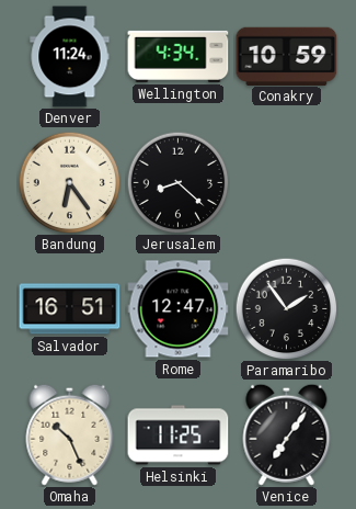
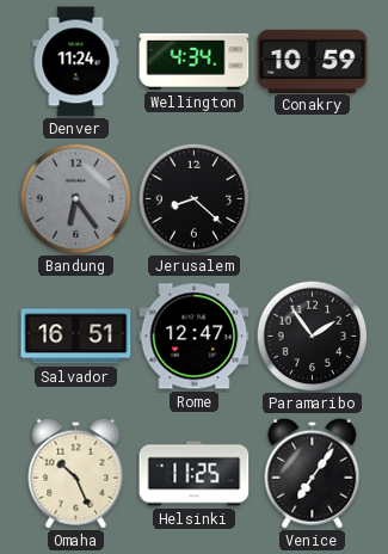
Bandung dial: cream -> grey (75, 198)
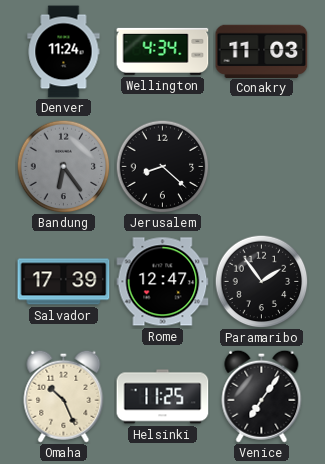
Conakry: 10:59 -> 11:03 (262, 51)
Salvador: 16:51 -> 17:39 (64, 282)
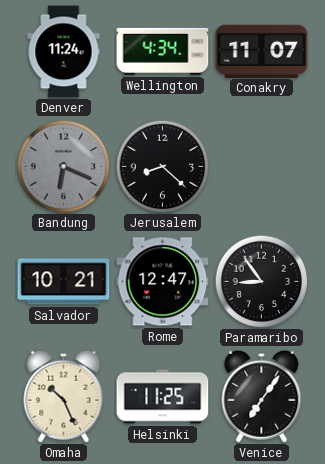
Conakry: 11:03 -> 11:07 (262, 51)
Bandung: 6:24 -> 6:19 (63, 166)
Salvador: 17:39 -> 10:21 (64, 282)
Paramaribo: 1:54 -> 8:54 (261, 281)
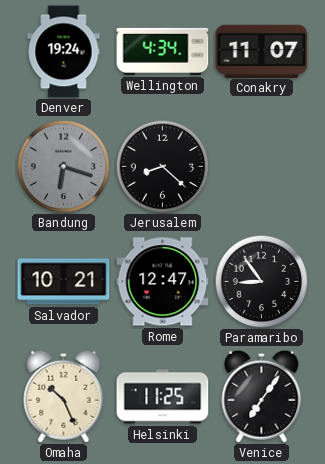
Denver: 11:24 -> 19:24 (64, 52)
Bandung: 6:19 -> 6:18 (63, 166)
